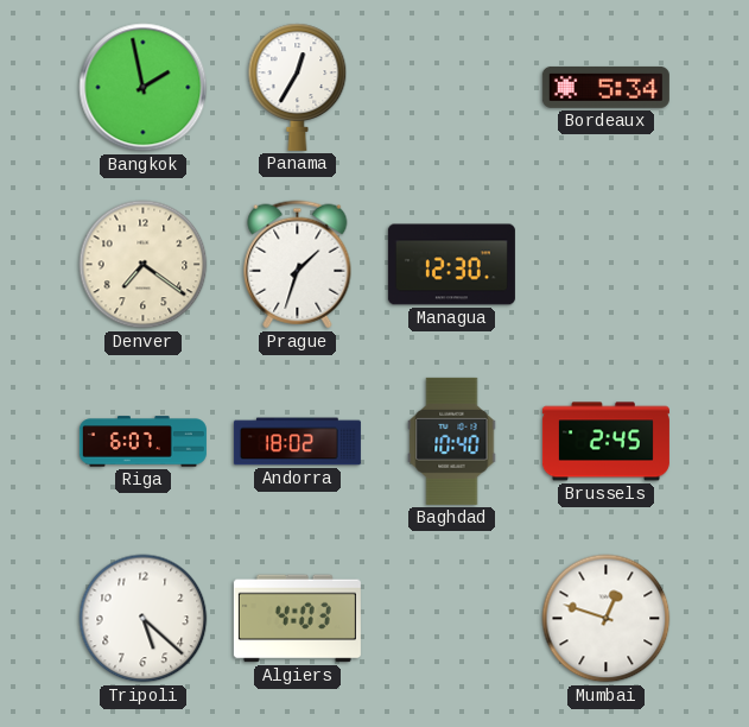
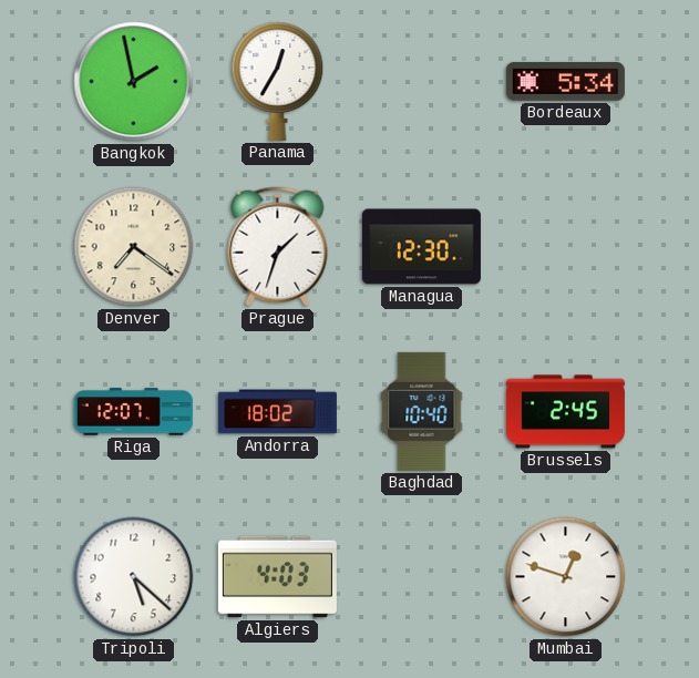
Riga: 6:07 -> 12:07 (133, 412)
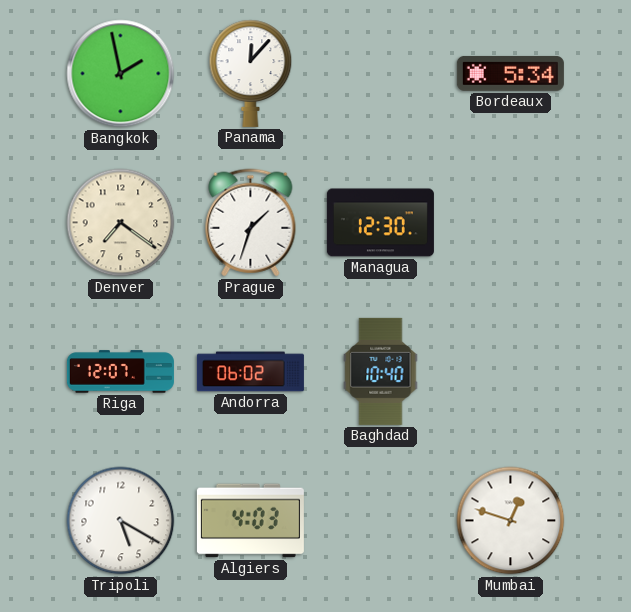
Panama: 12:35 -> 12:07 (251, 73)
Andorra: 18:02 -> 06:02 (250, 372)
Brussels: 2:45 -> none (565, 412)
Tripoli: 5:22 -> 5:20 (121, 521)
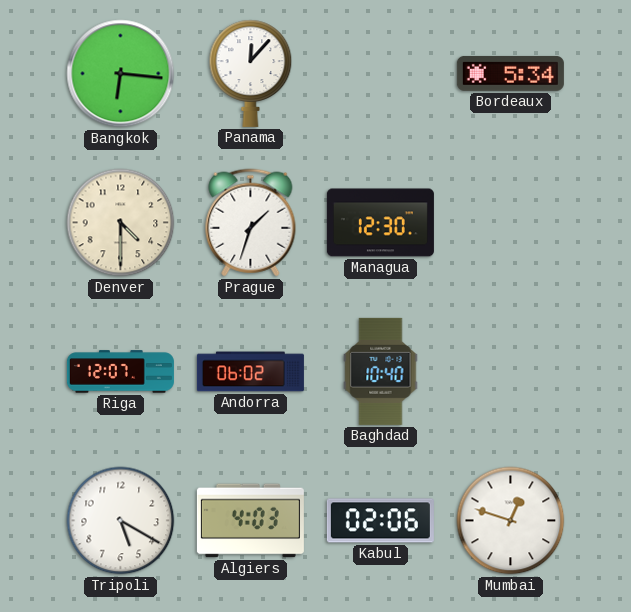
Bangkok: 1:58 -> 6:16 (121, 74)
Denver: 7:21 -> 4:30 (121, 223)
Kabul: none -> 02:06 (380, 521)
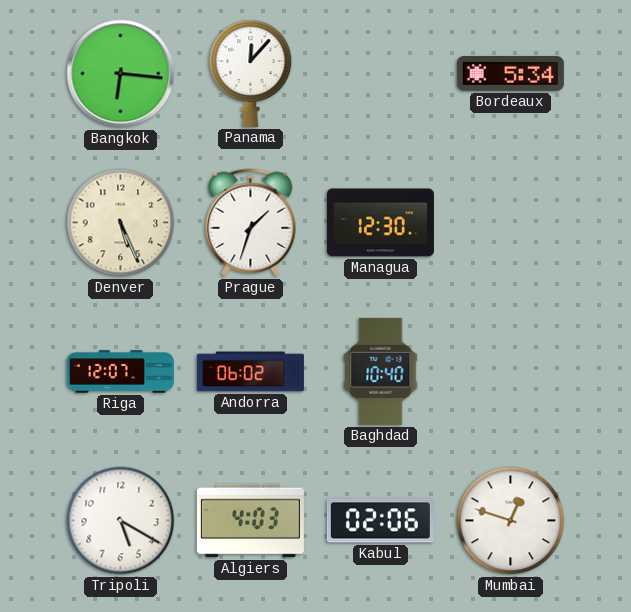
Denver: 4:30 -> 5:26 (121, 223)
